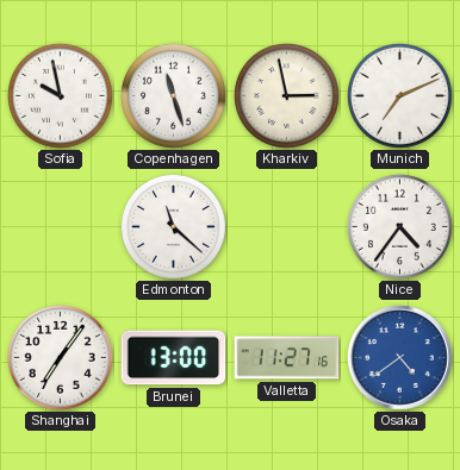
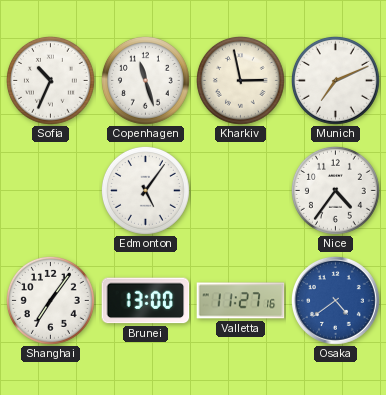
Sofia: 9:58 -> 10:34 (50, 80)
Edmonton: 11:22 -> 5:06 (145, 190)
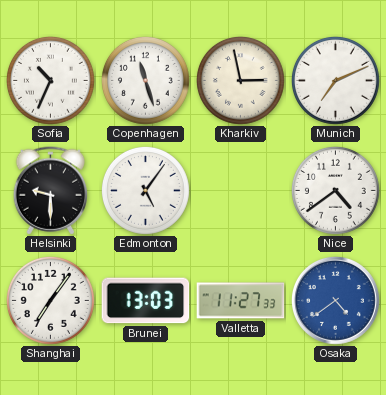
Helsinki: none -> 9:30 (51, 191)
Nice: 4:36 -> 4:39 (335, 190)
Brunei: 13:00 -> 13:03 (146, 301)
Valletta: 11:27:16 -> 11:27:33 (241, 301)
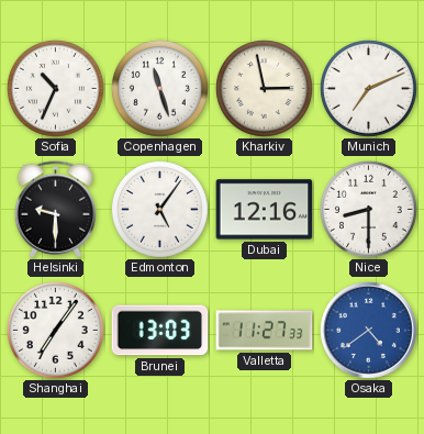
Dubai: none -> 12:16 (265, 210)
Nice: 4:39 -> 8:30 (368, 209)
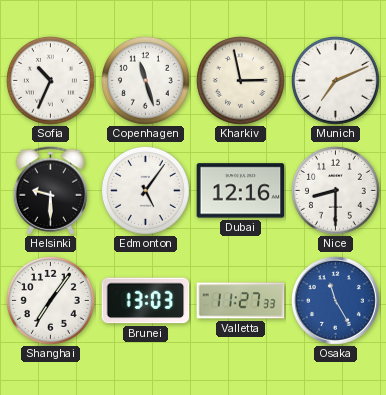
Osaka: 4:39 -> 11:25 (335, 300)
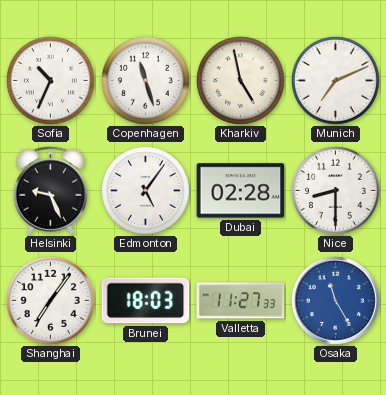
Kharkiv: 2:58 -> 4:58 (240, 80)
Helsinki: 9:30 -> 9:26 (51, 191)
Dubai: 12:16 -> 02:28 (241, 191)
Brunei: 13:03 -> 18:03 (146, 301)
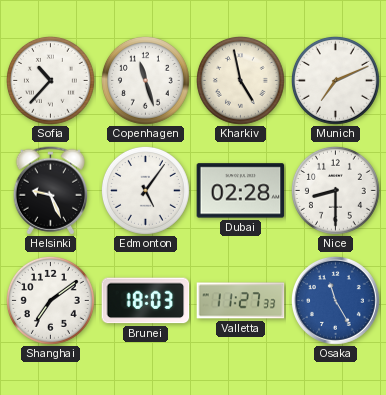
Sofia: 10:34 -> 10:37 (50, 80)
Shanghai: 7:06 -> 7:09 (50, 300)
